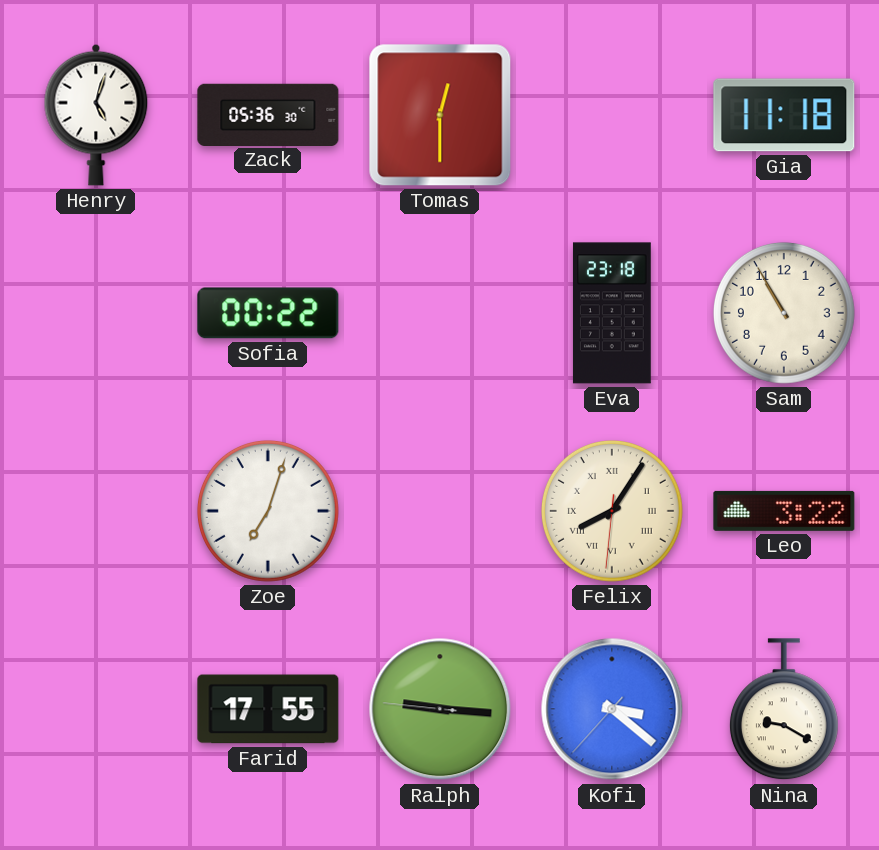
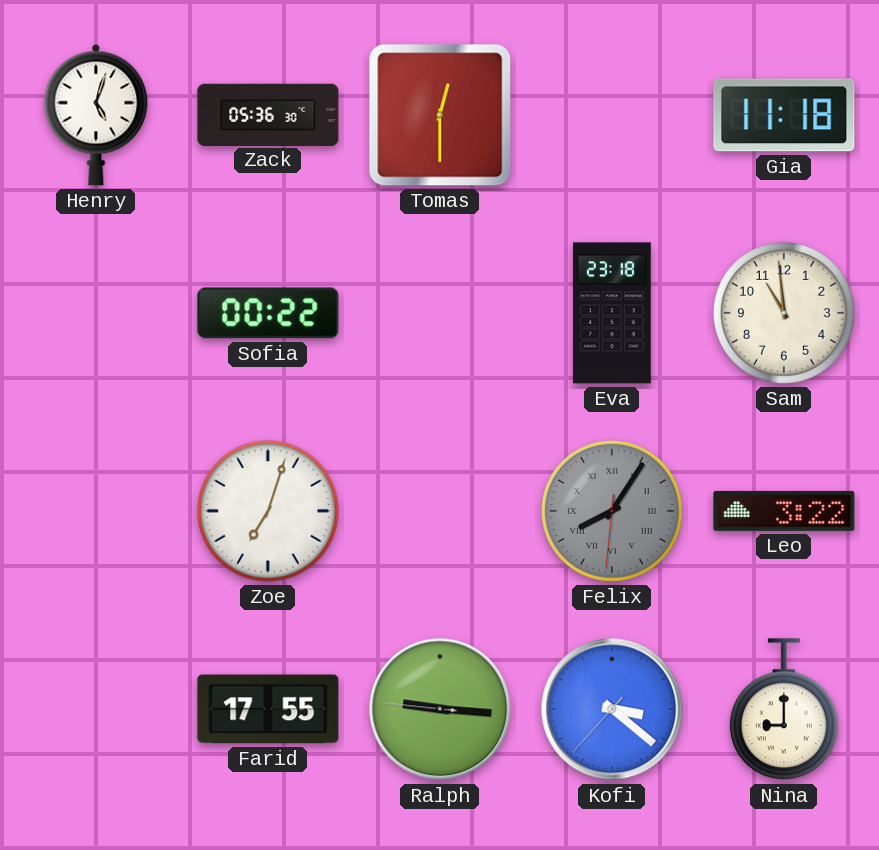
Sam: 10:55 -> 10:59 (784, 313)
Felix dial: cream -> grey (612, 511)
Nina: 9:20 -> 9:00 (784, 710)
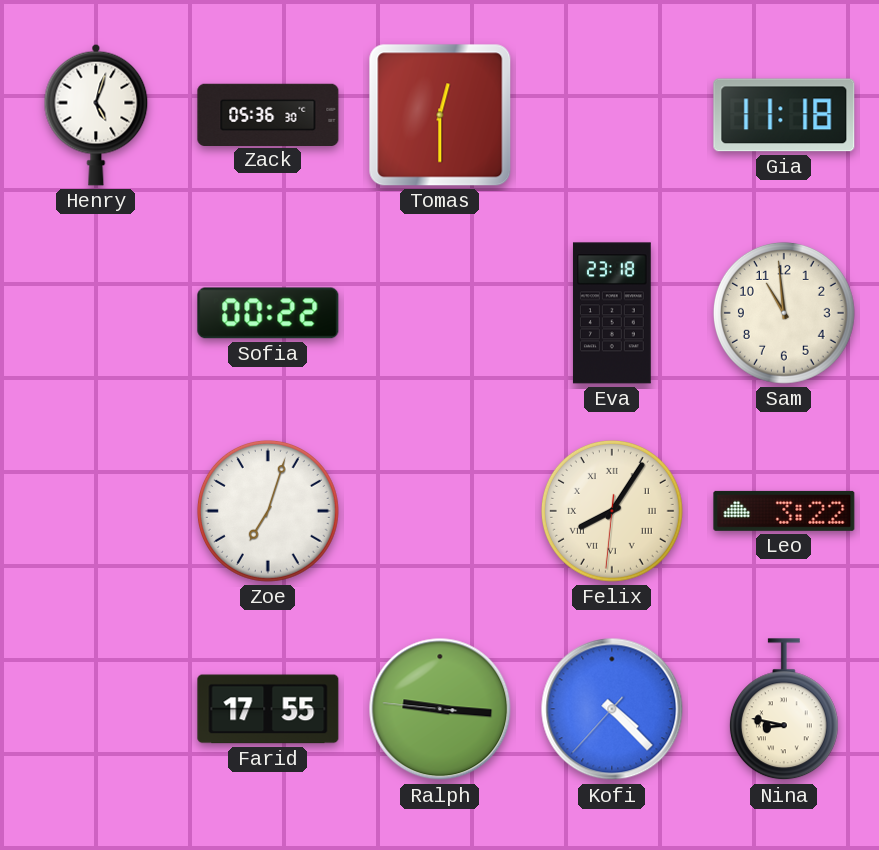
Felix dial: grey -> cream (612, 511)
Kofi: 3:21 -> 4:22 (612, 709)
Nina: 9:00 -> 8:47 (784, 710)
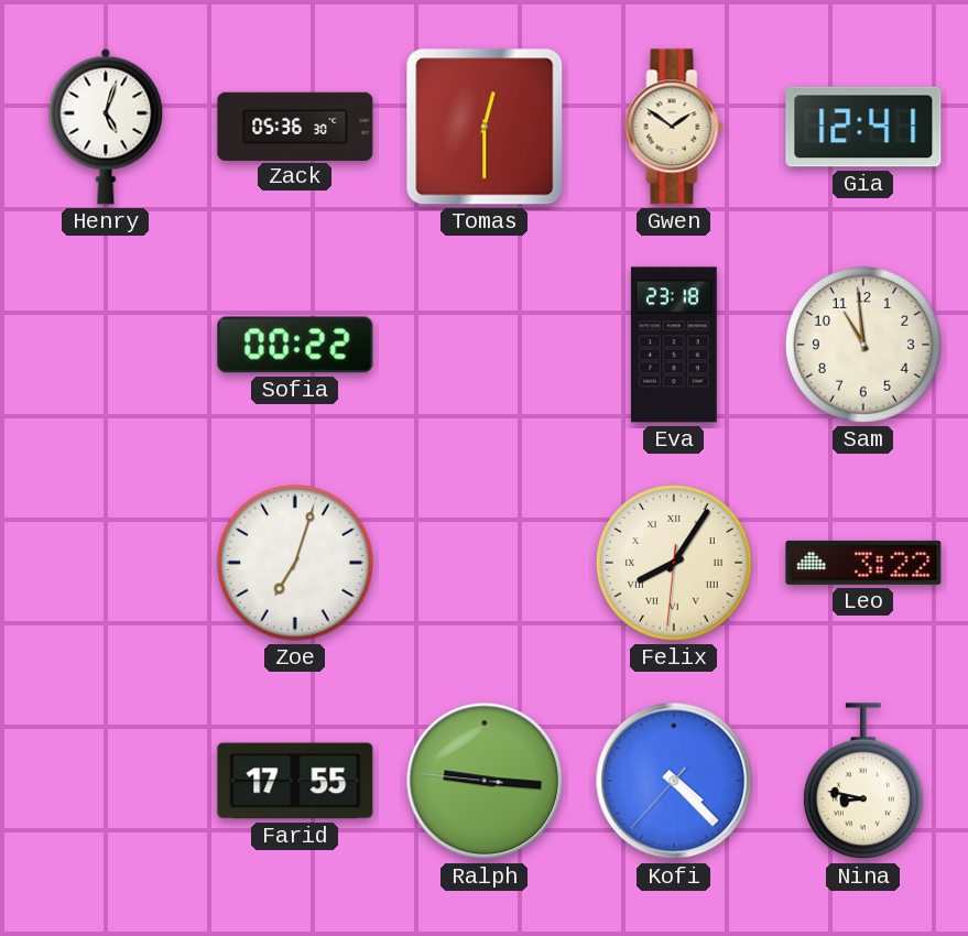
Gwen: none -> 1:51 (674, 127)
Gia: 11:18 -> 12:41 (863, 127)
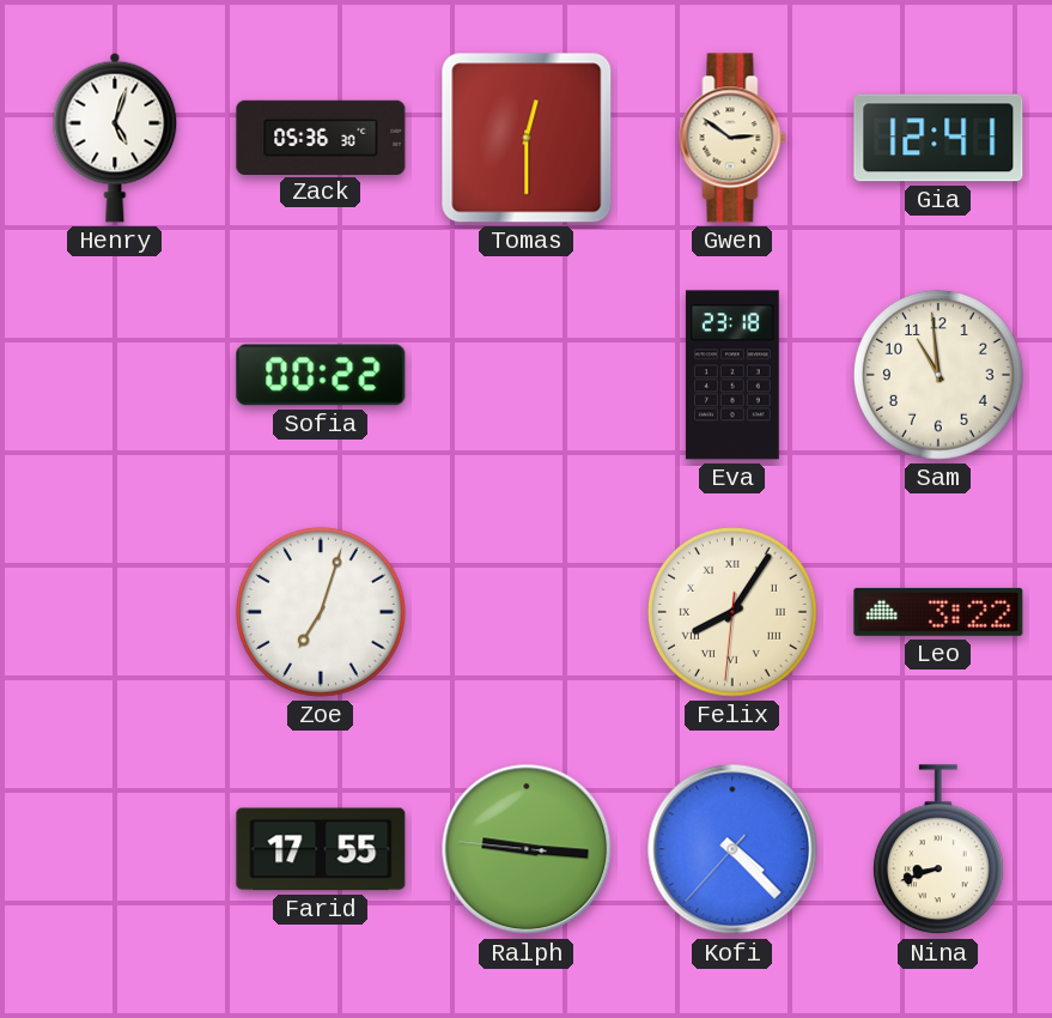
Gwen: 1:51 -> 2:51 (732, 138)
Nina: 8:47 -> 8:42 (938, 850)
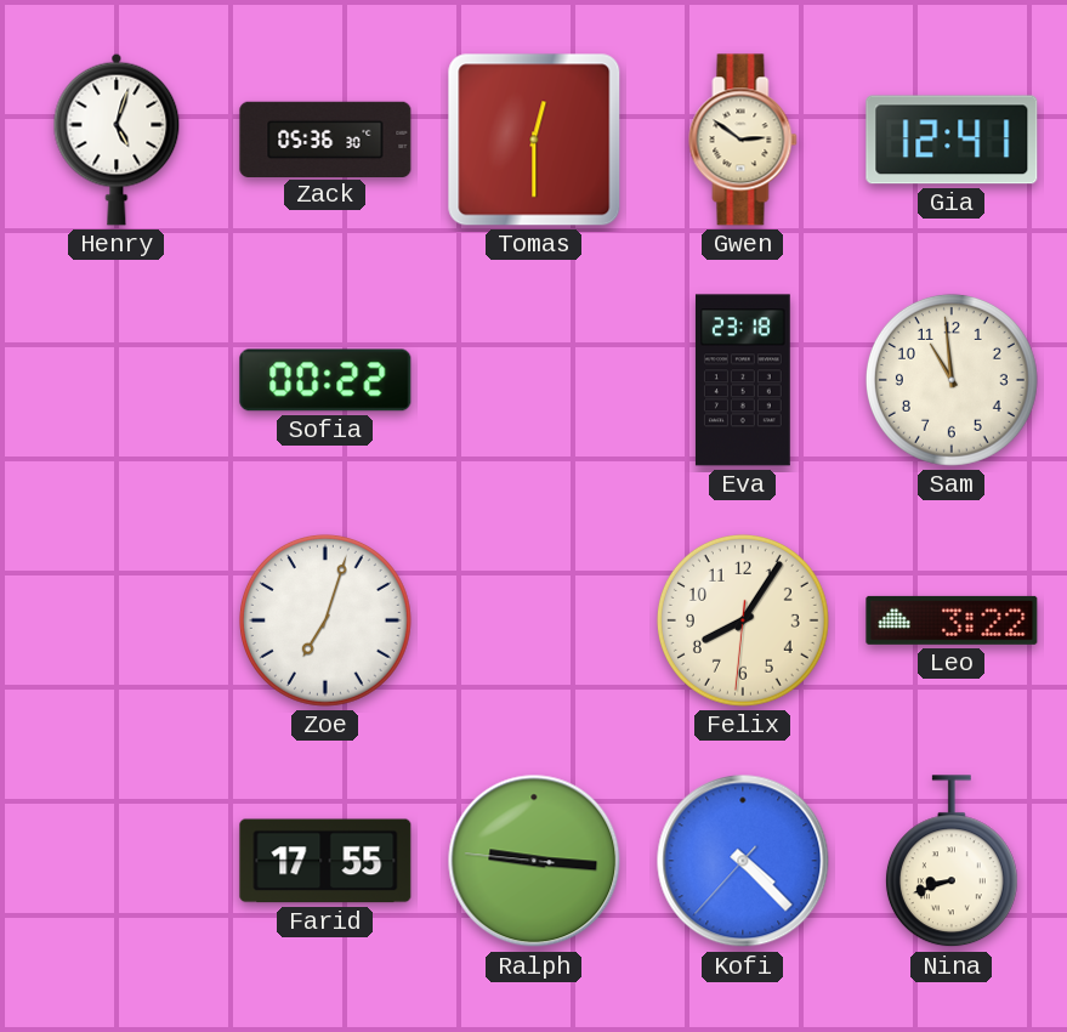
Felix numerals: Roman -> Arabic (743, 620)
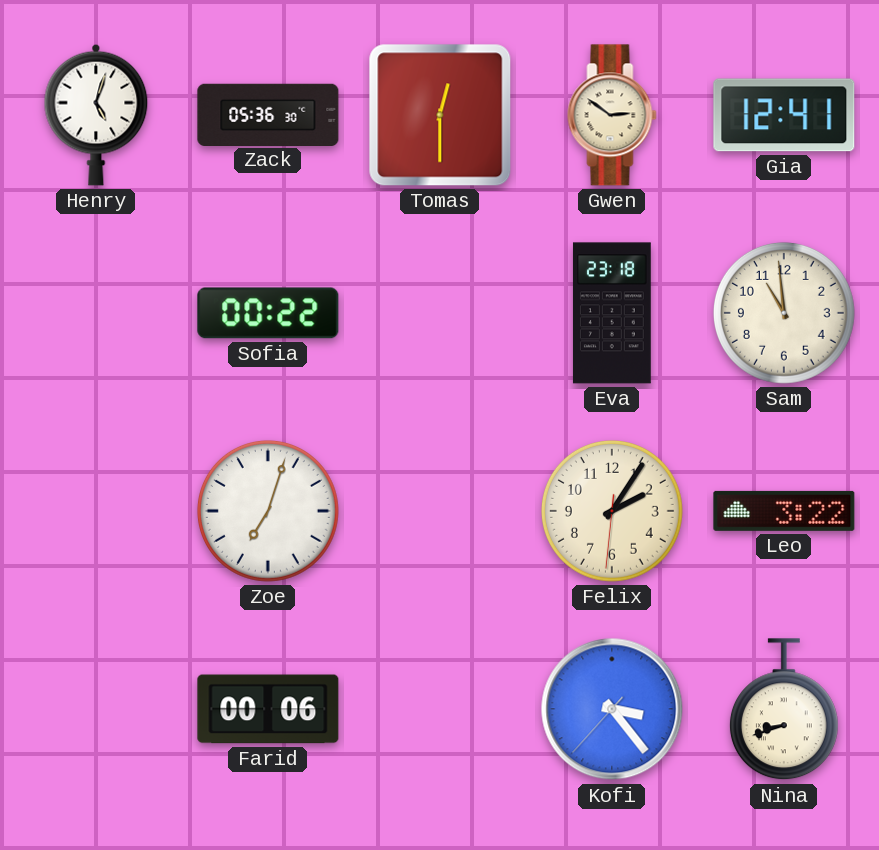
Felix: 8:05 -> 2:05 (612, 511)
Farid: 17:55 -> 00:06 (268, 709)
Ralph: 9:15 -> none (534, 861)
Kofi: 4:22 -> 3:23 (612, 709)
